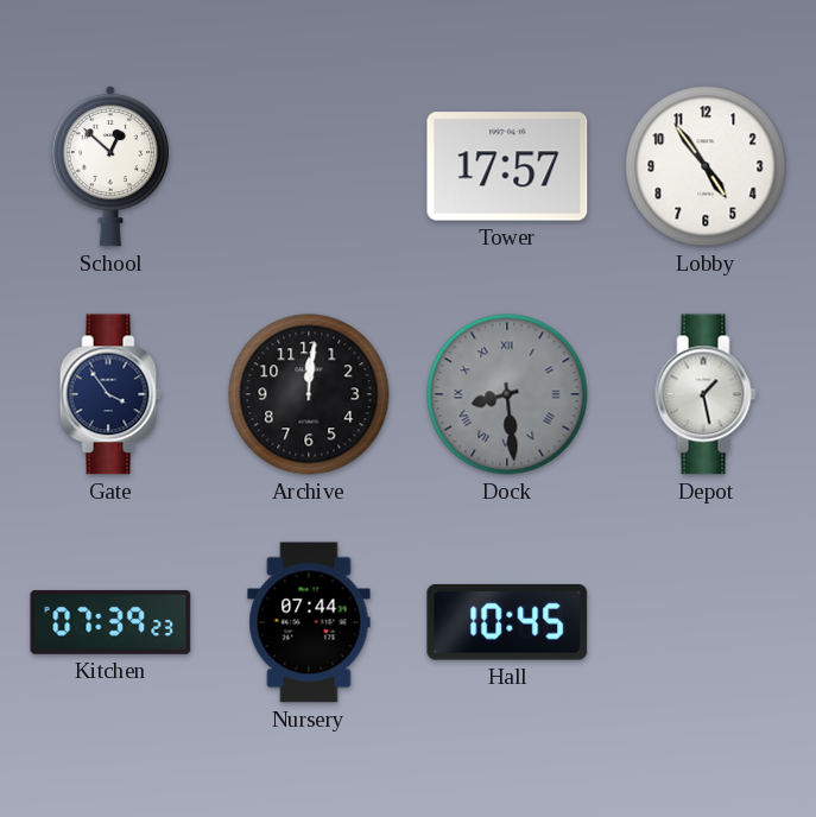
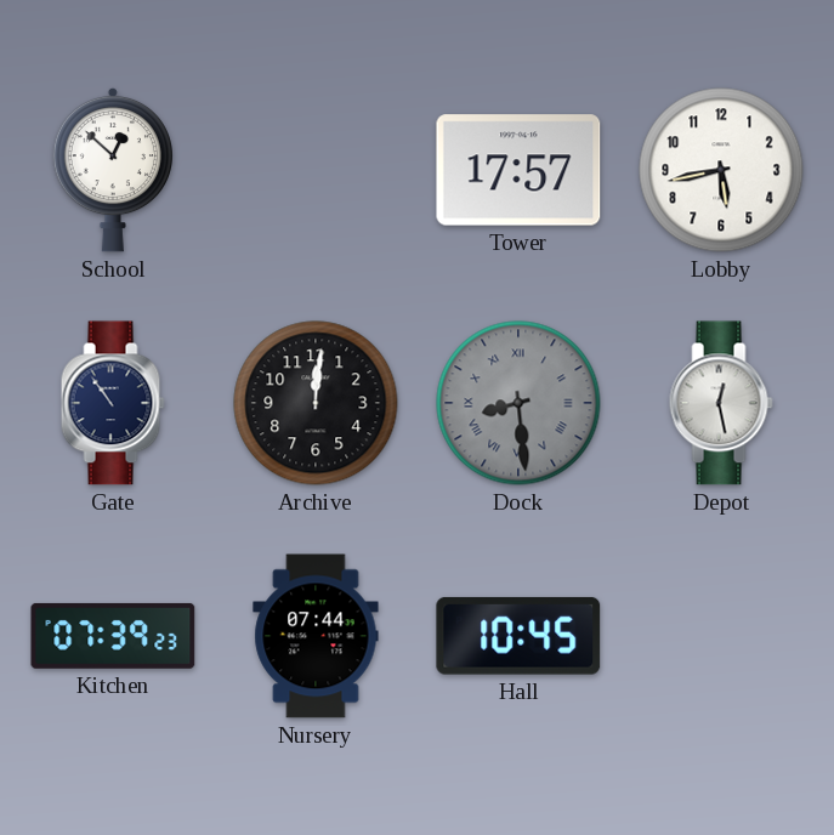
Lobby: 4:54 -> 5:43 (721, 170)
Gate: 3:54 -> 10:54 (113, 403)
Depot: 1:28 -> 12:28 (721, 403)
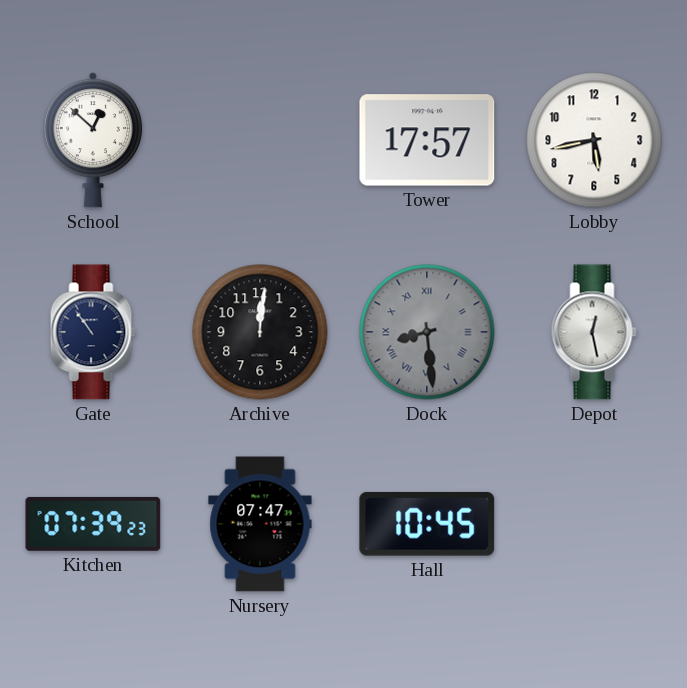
Nursery: 07:44 -> 07:47 (260, 524)
